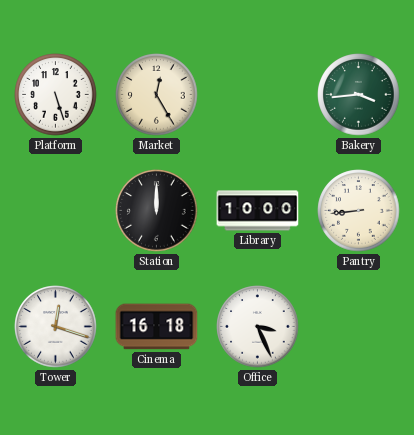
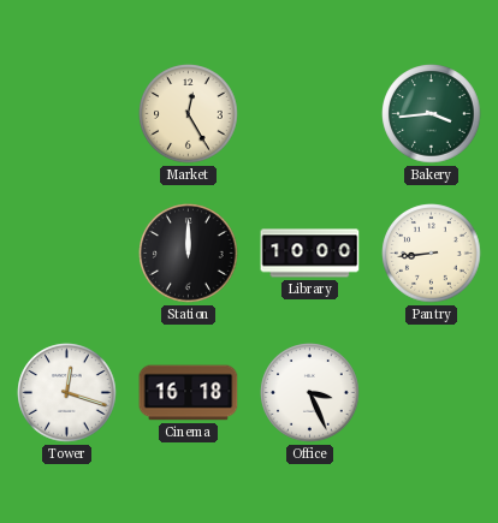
Platform: 5:27 -> none (56, 95)
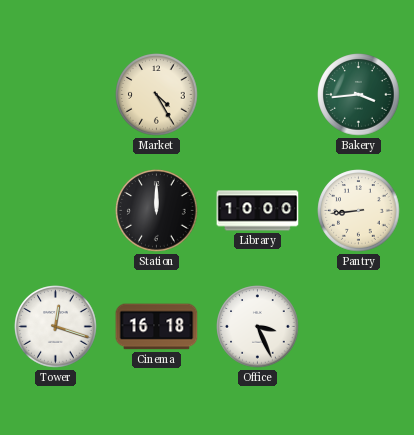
Market: 12:25 -> 4:25 (157, 95)
